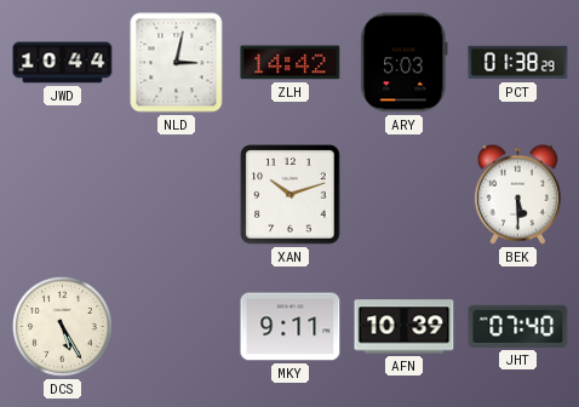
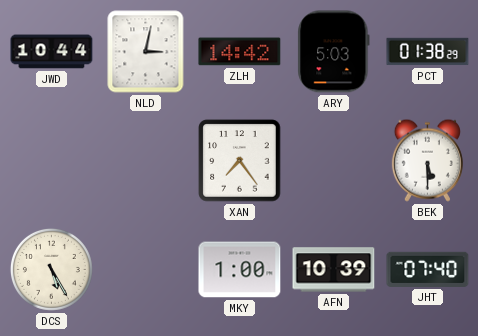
XAN: 10:12 -> 7:24 (240, 161)
MKY: 9:11 -> 1:00 (240, 270)
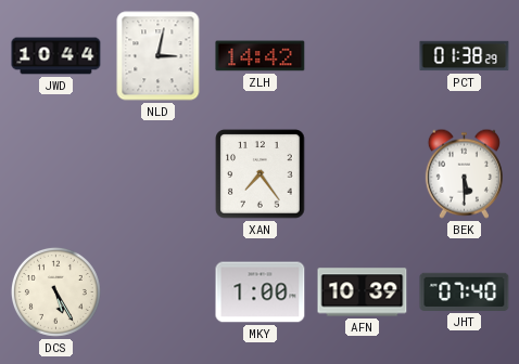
ARY: 5:03 -> none (334, 52)
